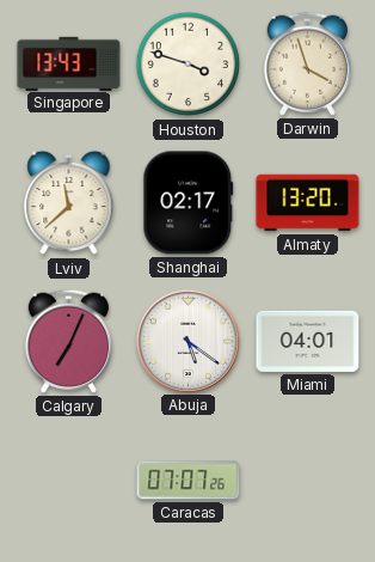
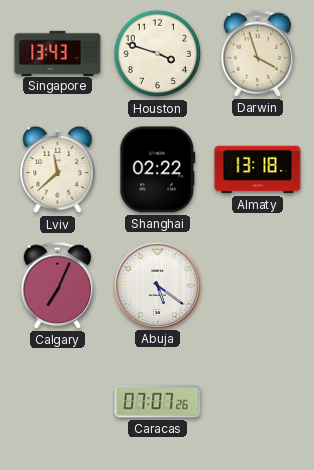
Shanghai: 02:17 -> 02:22 (158, 170)
Almaty: 13:20 -> 13:18 (258, 170)
Miami: 04:01 -> none (308, 341)
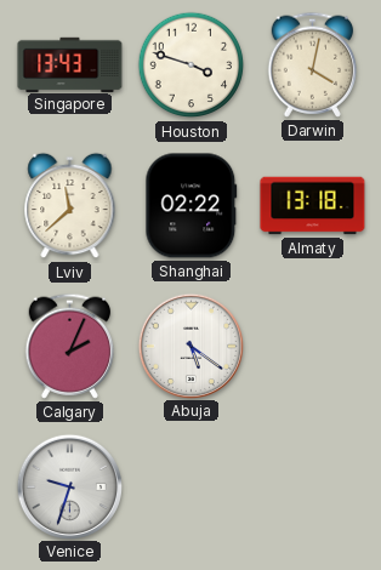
Darwin: 3:57 -> 4:02 (313, 64)
Calgary: 7:04 -> 2:04 (70, 346)
Venice: none -> 9:33 (69, 486)
Caracas: 07:07 -> none (158, 402)
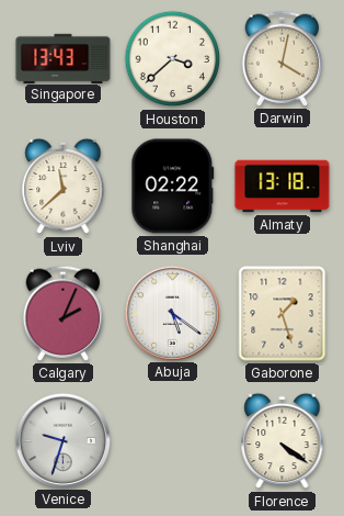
Houston: 3:48 -> 3:38 (173, 59)
Gaborone: none -> 1:27 (283, 314)
Florence: none -> 4:21 (283, 441)
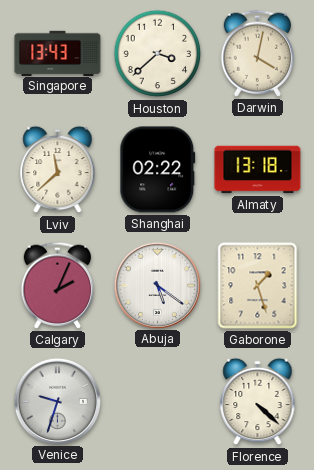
Florence: 4:21 -> 4:22 (258, 402)
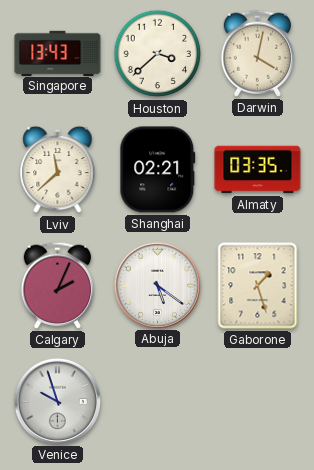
Shanghai: 02:22 -> 02:21 (158, 170)
Almaty: 13:18 -> 03:35 (258, 170)
Venice: 9:33 -> 9:57 (57, 401)
Florence: 4:22 -> none (258, 402)
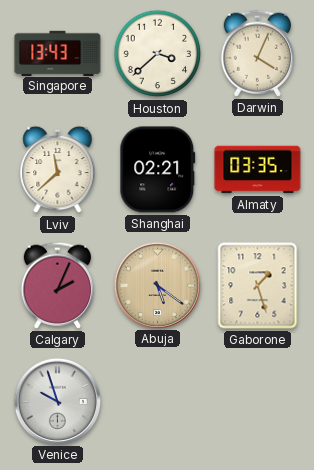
Darwin: 4:02 -> 4:04 (258, 53)
Abuja dial: white -> champagne (157, 285)
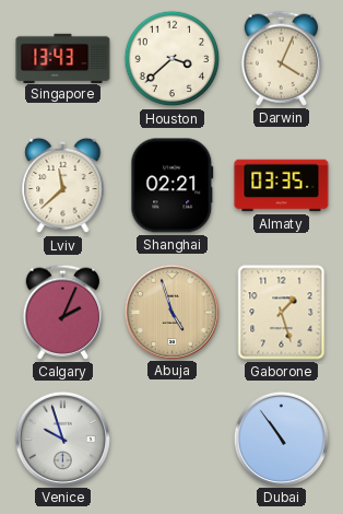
Abuja: 5:21 -> 4:57 (171, 312)
Dubai: none -> 10:54 (281, 439)
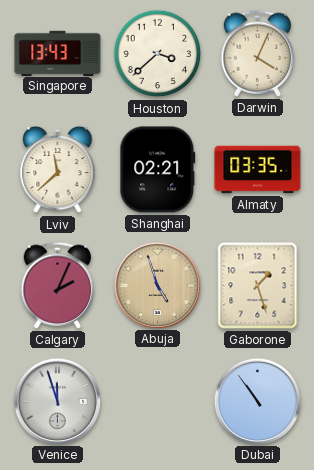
Venice: 9:57 -> 11:57 (57, 401)
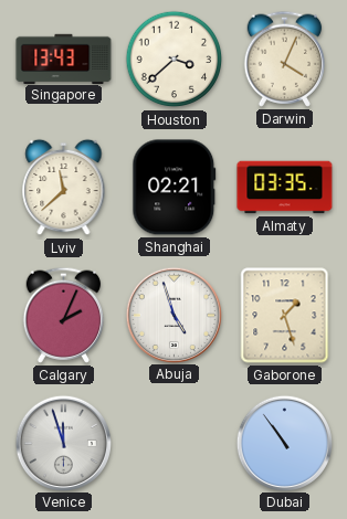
Abuja dial: champagne -> white (173, 315)
